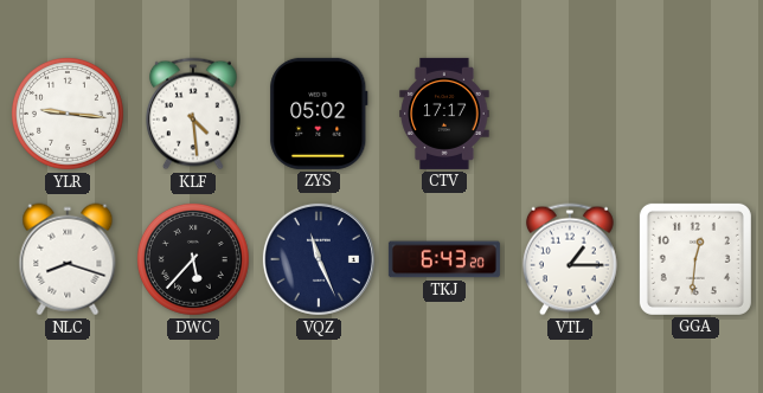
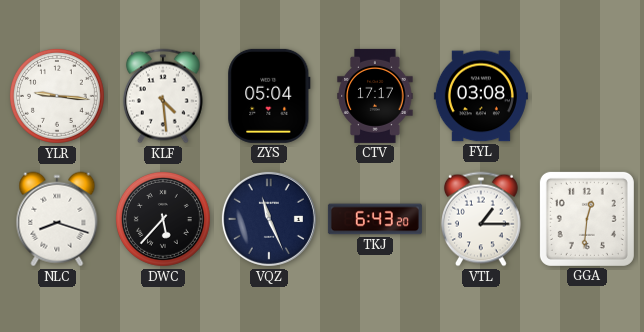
ZYS: 05:02 -> 05:04 (269, 96)
FYL: none -> 03:08 (481, 96)
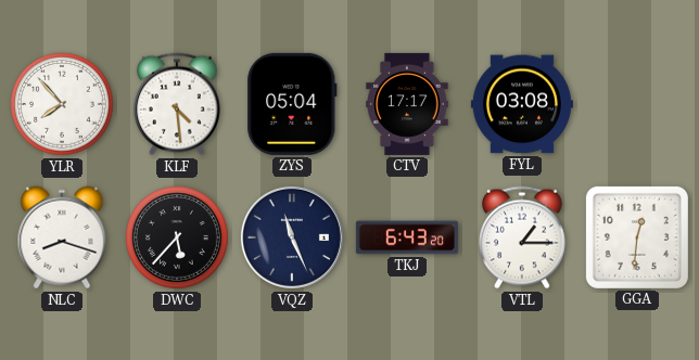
YLR: 9:16 -> 7:53 (62, 104)
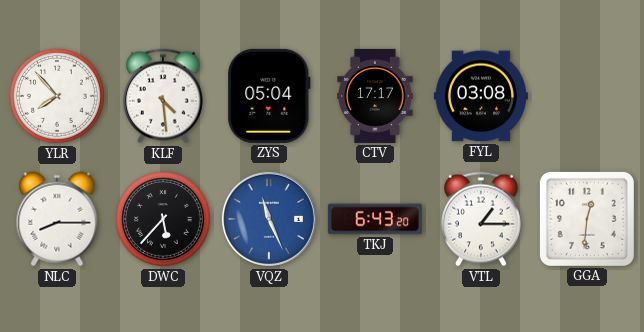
NLC: 8:18 -> 8:15 (57, 219)
VQZ dial: navy -> blue (269, 219)
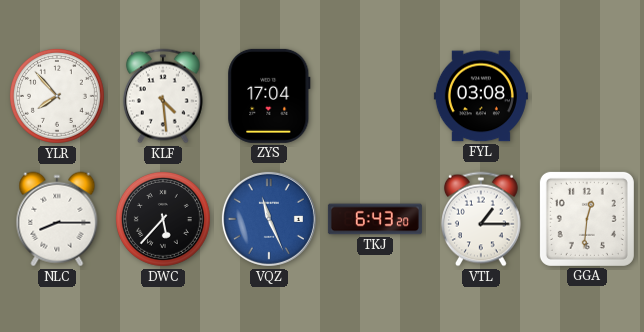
ZYS: 05:04 -> 17:04 (269, 96)
CTV: 17:17 -> none (375, 96)
